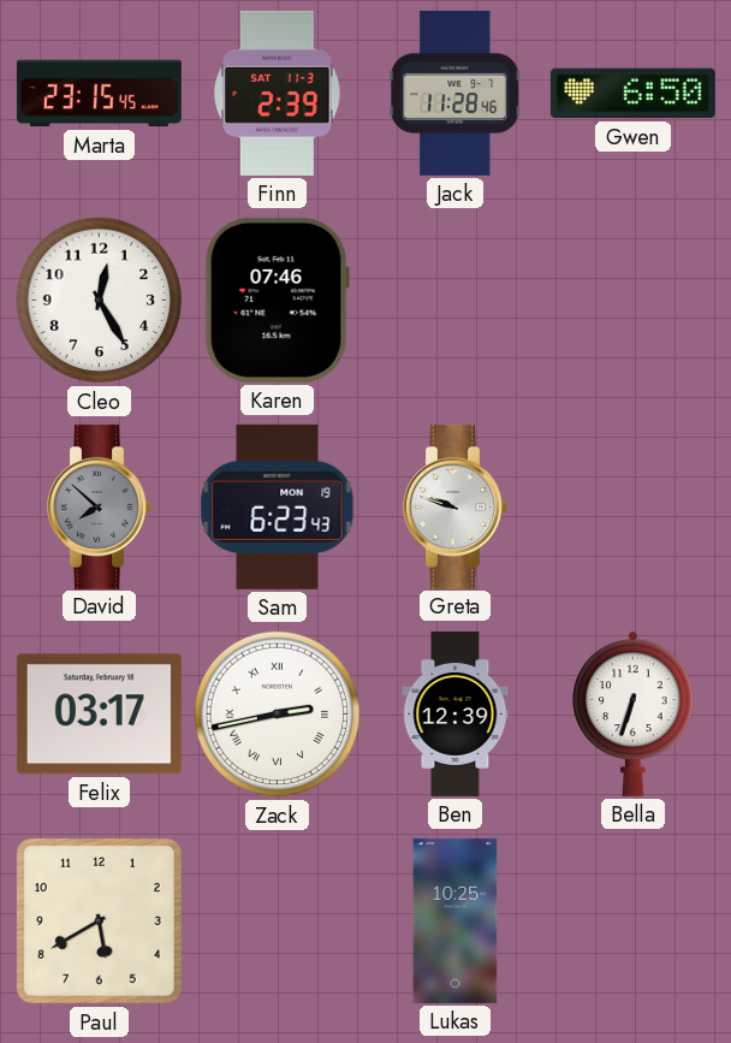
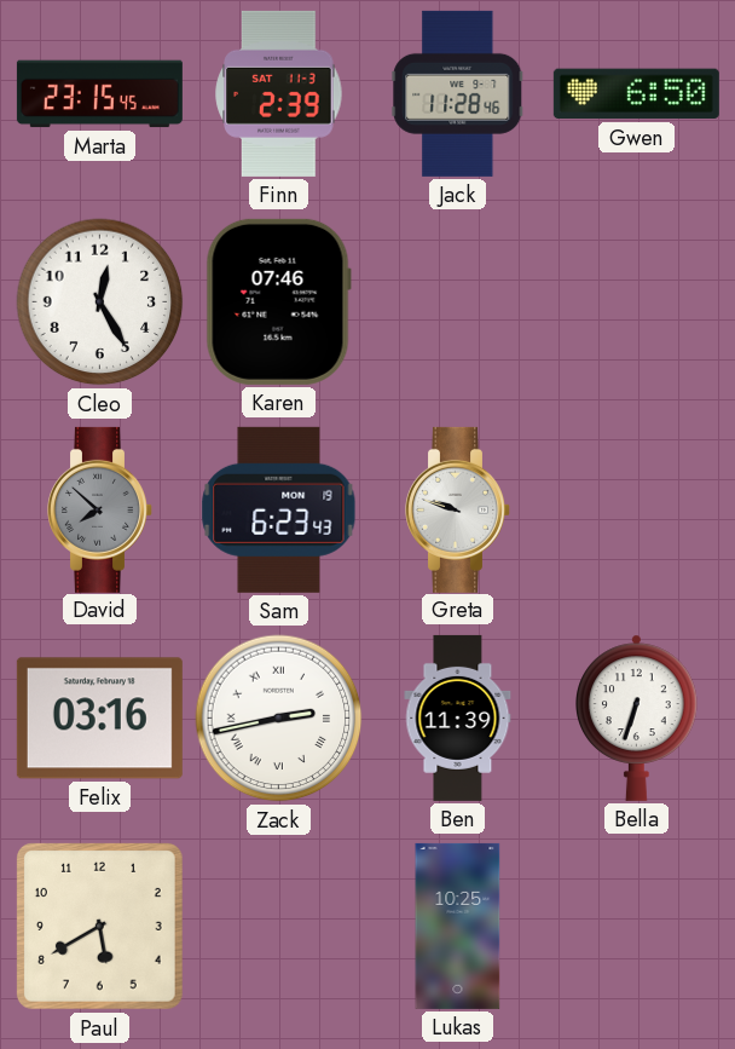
Felix: 03:17 -> 03:16 (99, 719)
Ben: 12:39 -> 11:39 (458, 717)
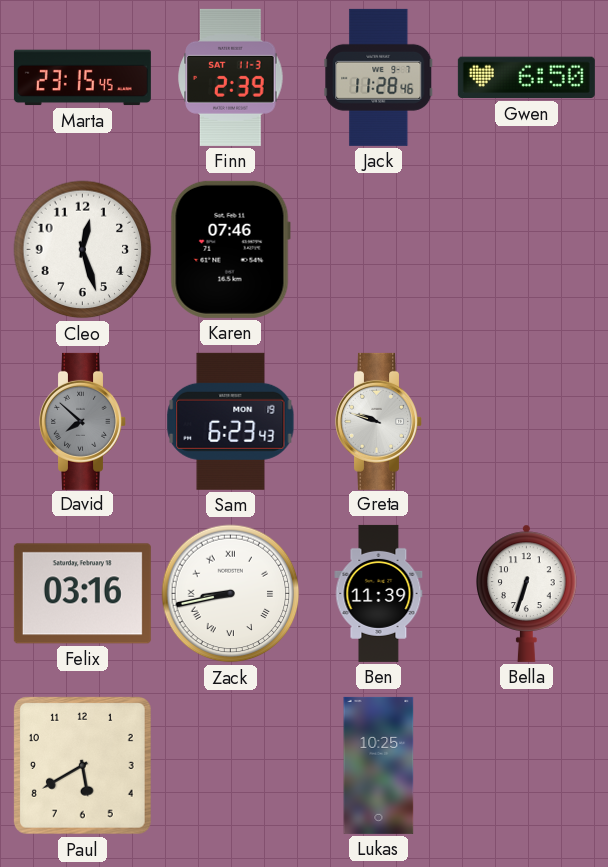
Cleo: 12:25 -> 12:27 (83, 250)
Zack: 2:43 -> 8:43 (231, 594)
